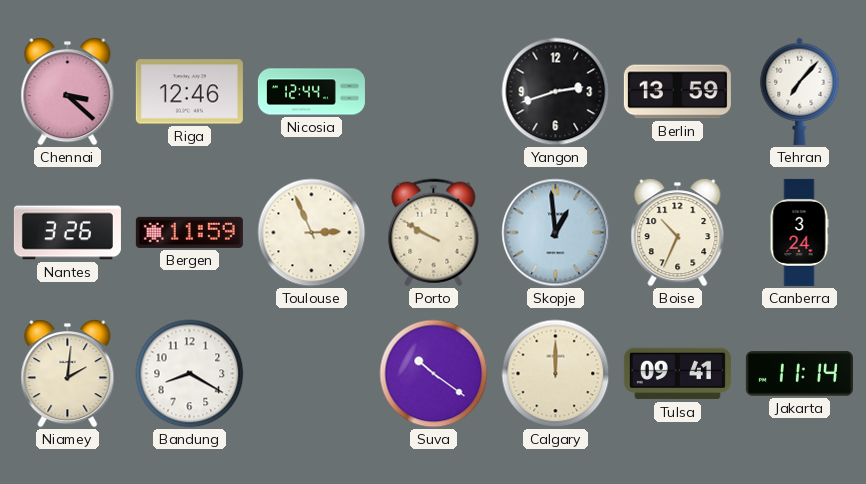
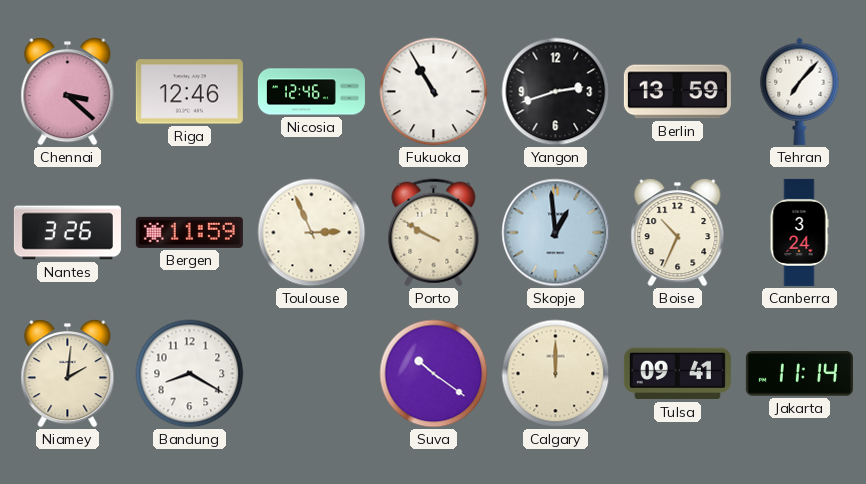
Nicosia: 12:44 -> 12:46 (311, 92)
Fukuoka: none -> 10:55 (434, 92)
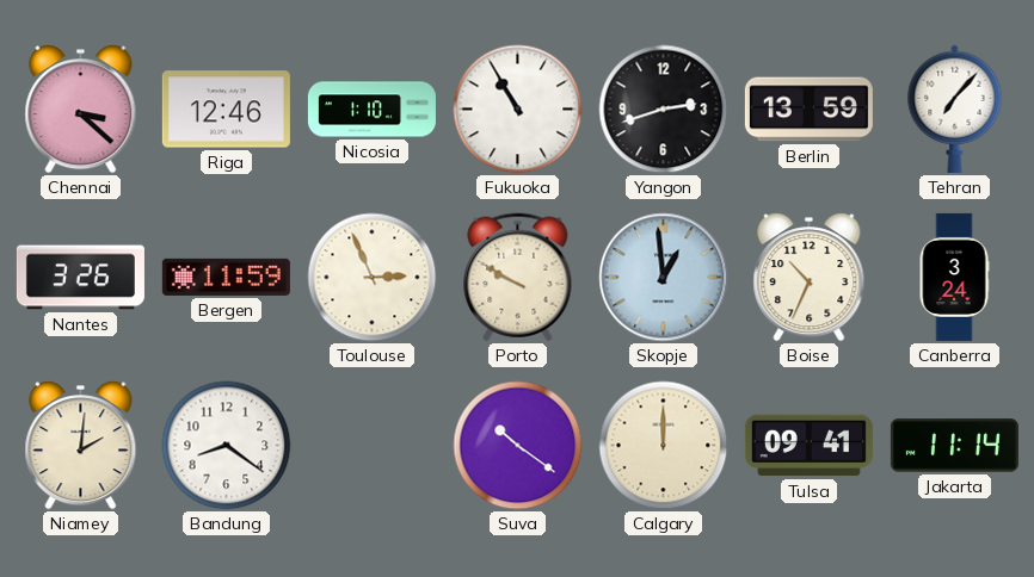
Nicosia: 12:46 -> 1:10 (371, 110)
Bandung: 8:20 -> 8:21 (227, 446)
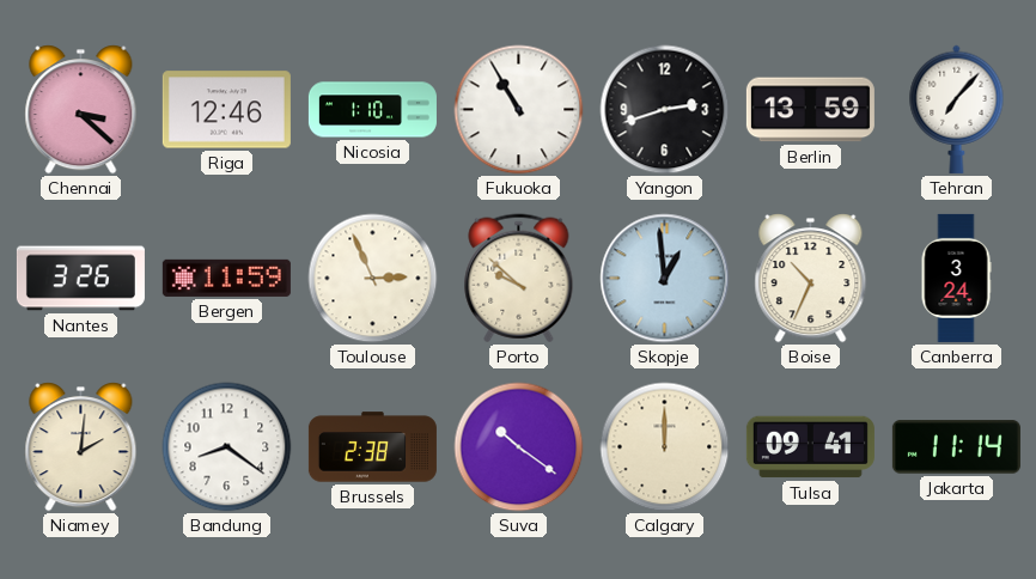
Porto: 9:50 -> 9:52 (519, 279)
Brussels: none -> 2:38 (372, 447)
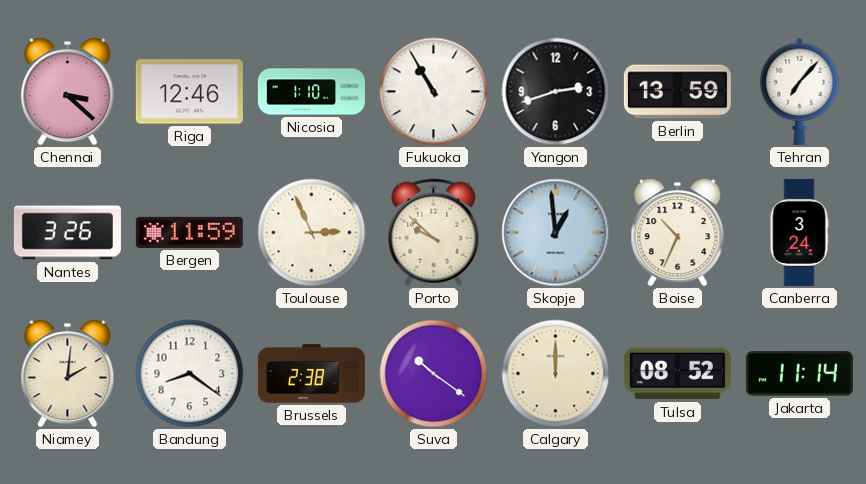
Tulsa: 09:41 -> 08:52 (677, 374)
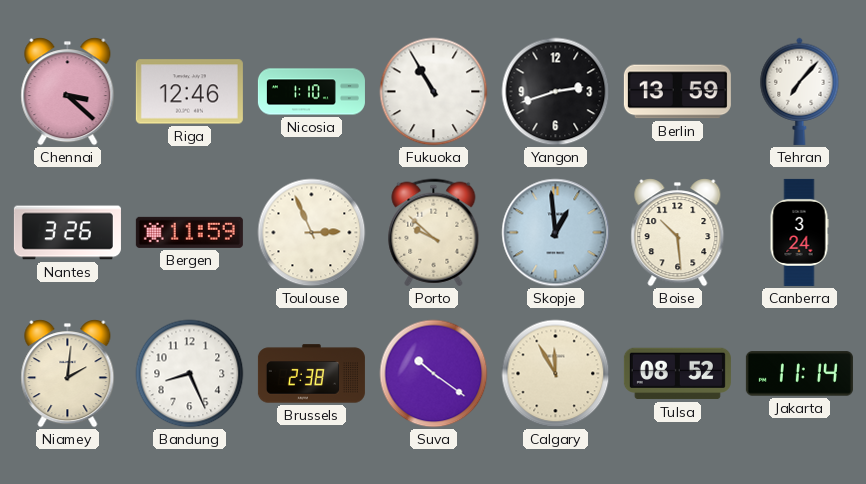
Boise: 10:34 -> 10:29 (678, 233)
Bandung: 8:21 -> 8:26 (190, 374)
Calgary: 12:00 -> 11:55 (556, 374)
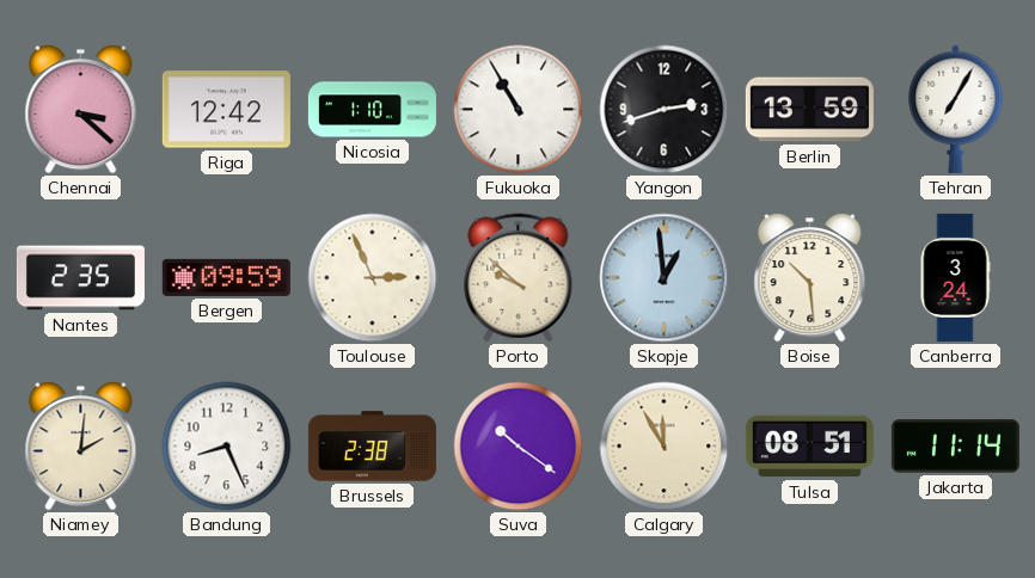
Riga: 12:46 -> 12:42 (226, 110)
Tehran: 7:07 -> 7:05 (956, 109)
Nantes: 3:26 -> 2:35 (80, 278)
Bergen: 11:59 -> 09:59 (226, 277)
Tulsa: 08:52 -> 08:51 (809, 447)
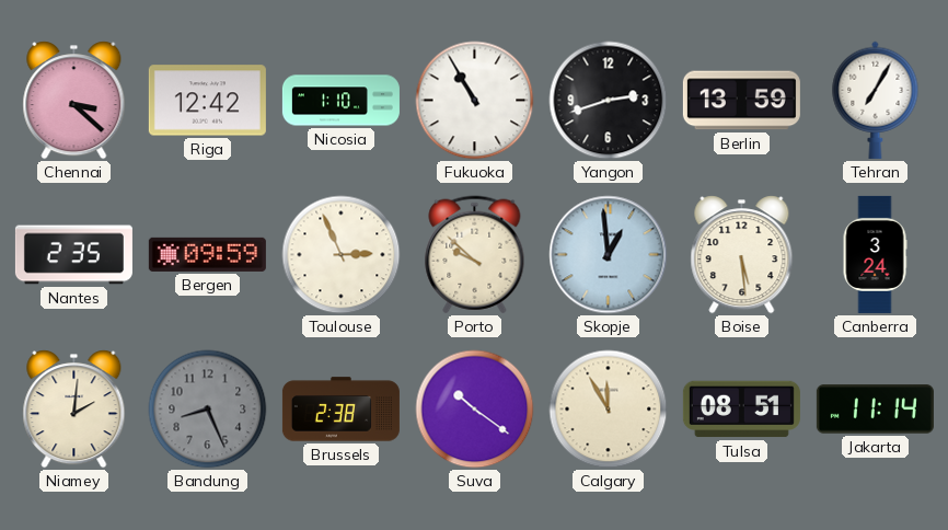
Boise: 10:29 -> 5:29 (742, 255)
Bandung dial: white -> grey (208, 410)
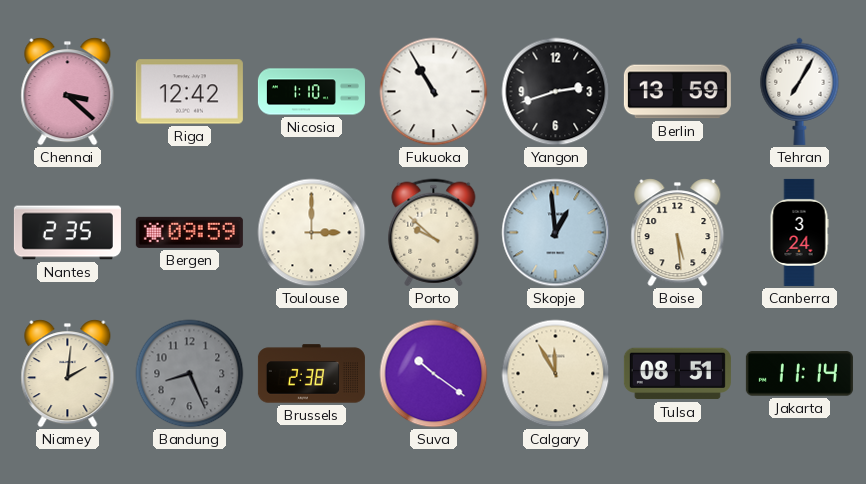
Toulouse: 2:56 -> 3:00 (312, 233)
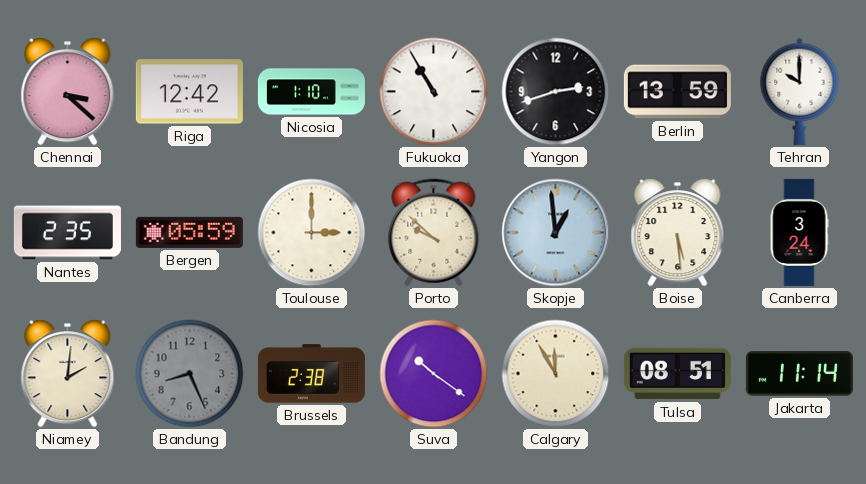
Tehran: 7:05 -> 10:00 (800, 91)
Bergen: 09:59 -> 05:59 (189, 232)
